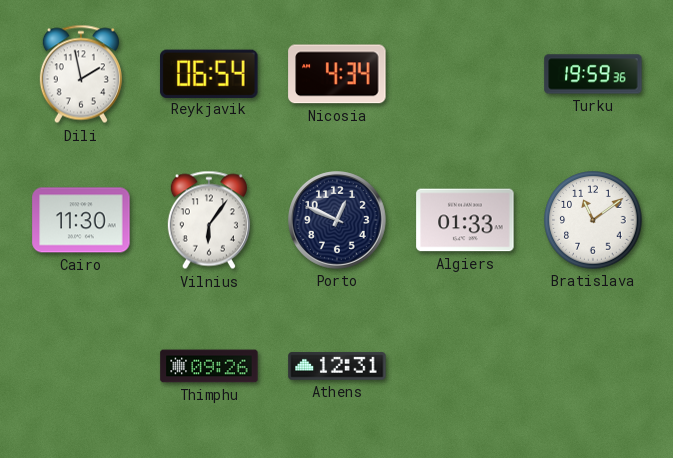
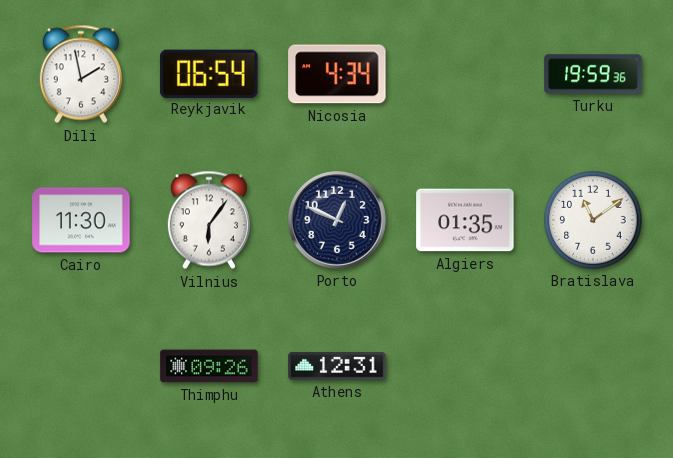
Algiers: 01:33 -> 01:35 (465, 220)
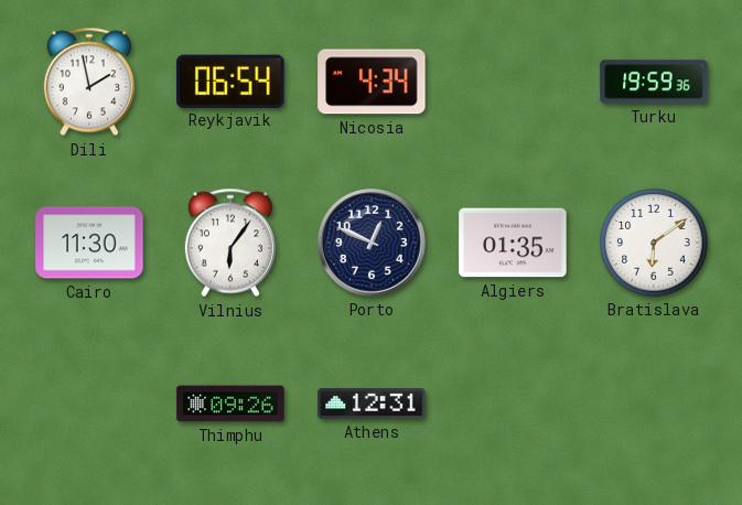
Bratislava: 11:09 -> 6:09 (654, 243)
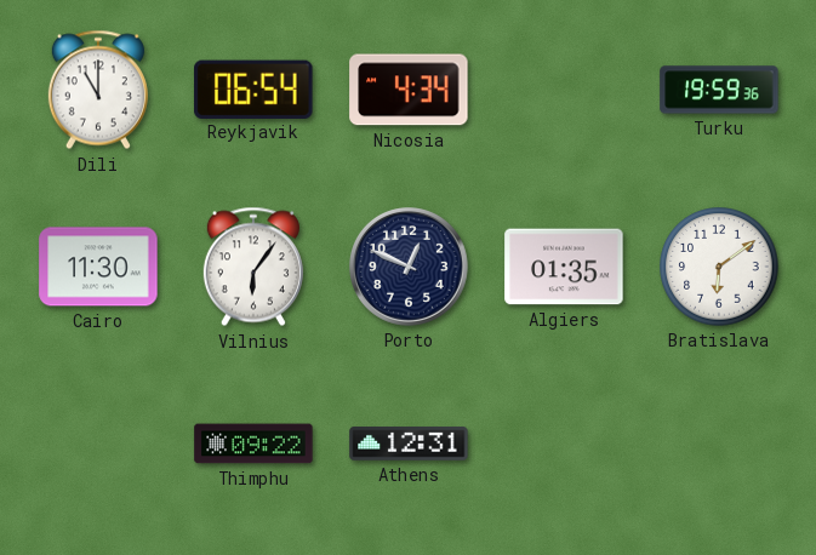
Dili: 1:58 -> 11:00 (98, 90)
Thimphu: 09:26 -> 09:22 (253, 444)
